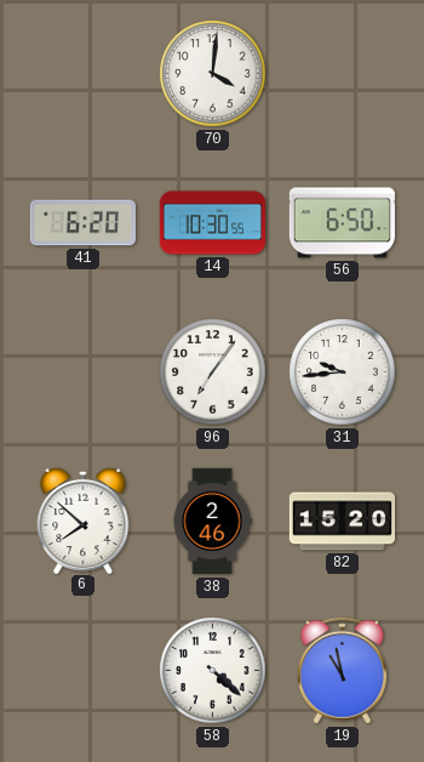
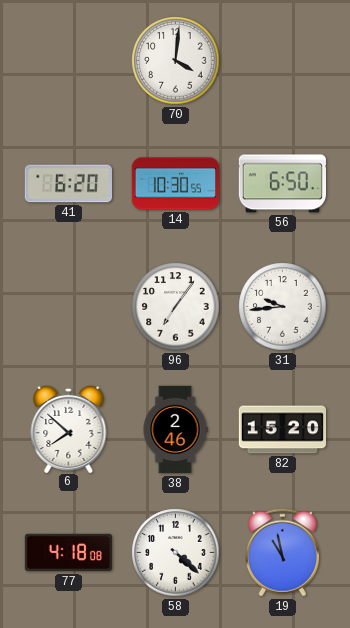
77: none -> 4:18 (68, 553)
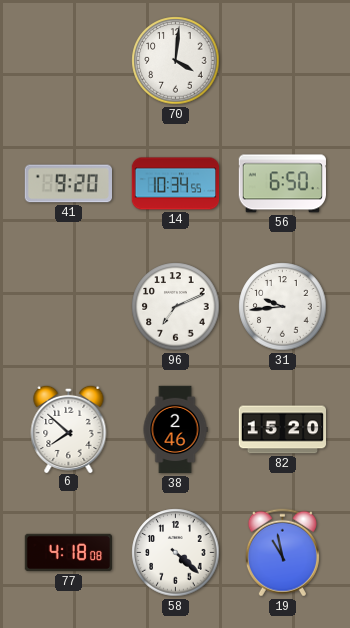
41: 6:20 -> 9:20 (68, 184)
14: 10:30 -> 10:34 (176, 184)
96: 7:06 -> 7:11 (176, 307)
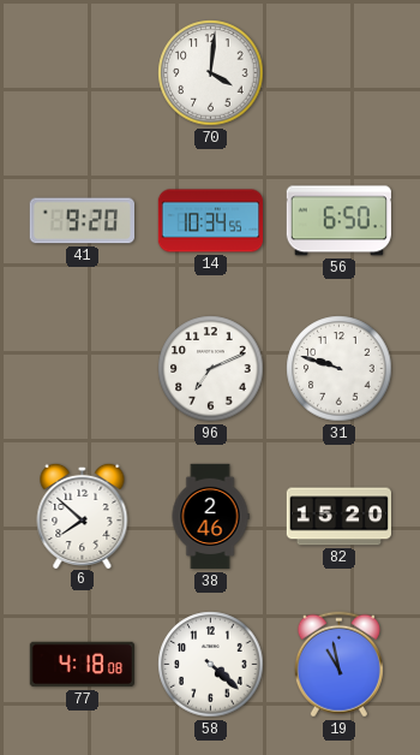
31: 9:44 -> 9:48 (340, 369)
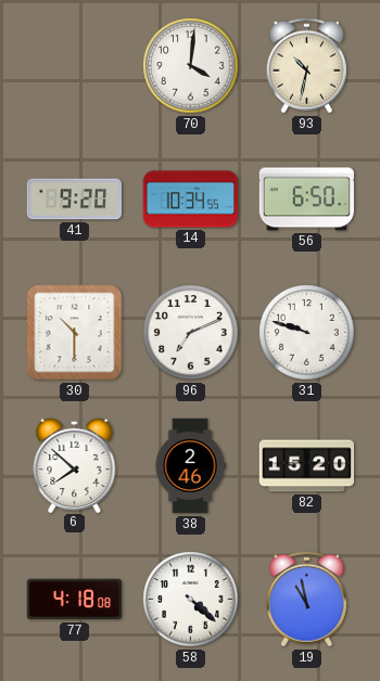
93: none -> 10:32 (306, 66)
30: none -> 10:30 (75, 333)
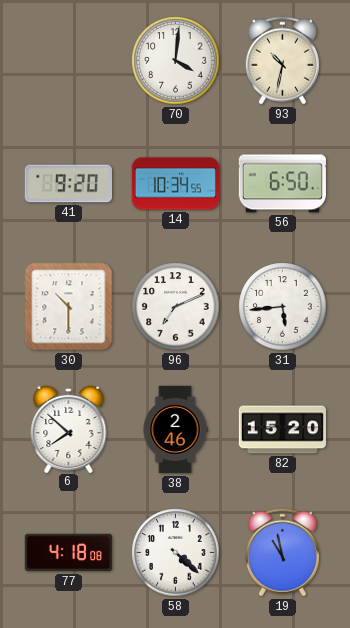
31: 9:48 -> 5:44 (283, 307)
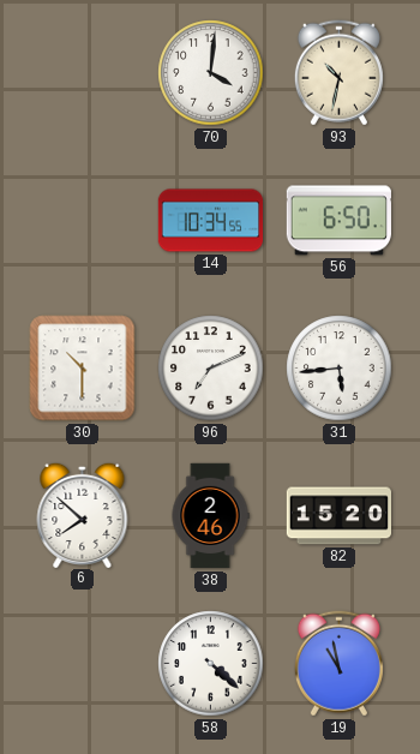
41: 9:20 -> none (68, 184)
77: 4:18 -> none (68, 553)
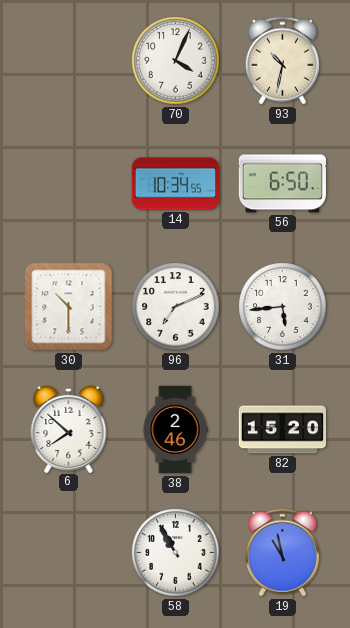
70: 4:01 -> 4:04 (176, 61)
58: 4:22 -> 10:55 (176, 553)
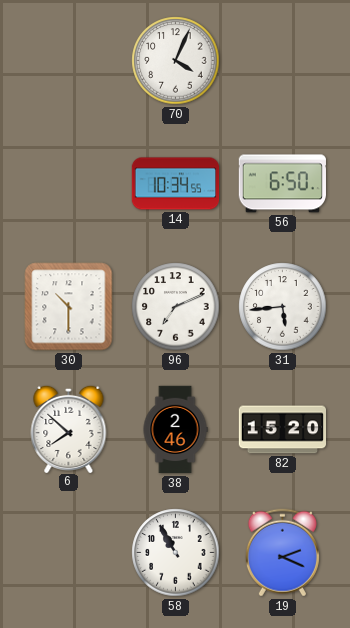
93: 10:32 -> none (282, 61)
19: 10:58 -> 2:19 (282, 553)
